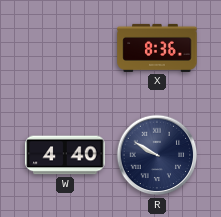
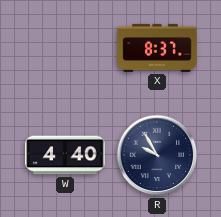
X: 8:36 -> 8:37 (157, 48)
R: 9:50 -> 9:55 (157, 155)
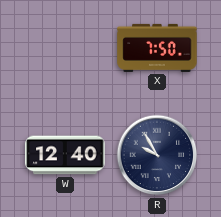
X: 8:37 -> 7:50 (157, 48)
W: 4:40 -> 12:40 (65, 155)
